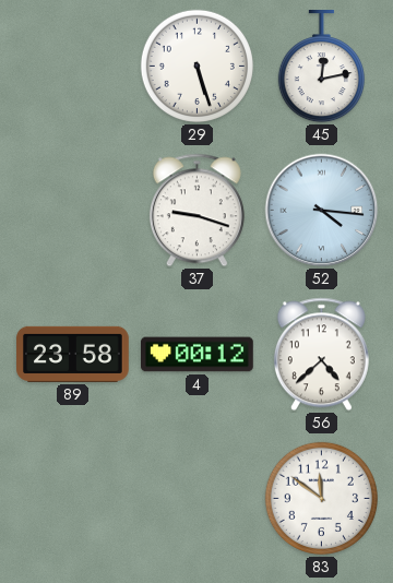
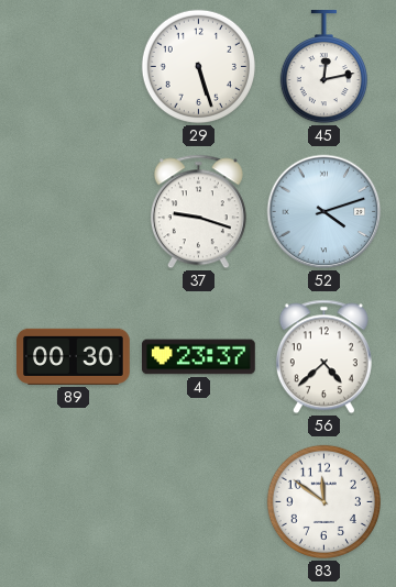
52: 4:16 -> 4:12 (324, 212)
89: 23:58 -> 00:30 (74, 356)
4: 00:12 -> 23:37 (199, 357)
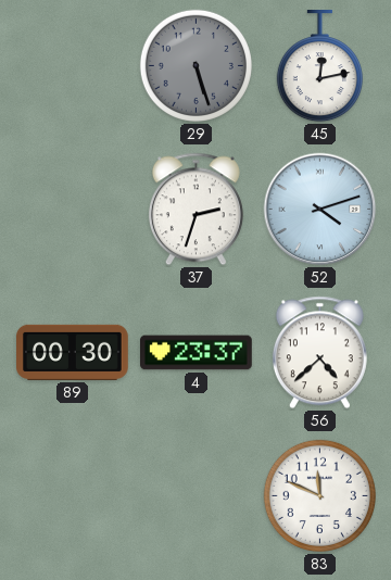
29 dial: white -> grey (195, 65)
37: 9:18 -> 2:33 (195, 210)
83: 11:51 -> 11:49 (319, 495)
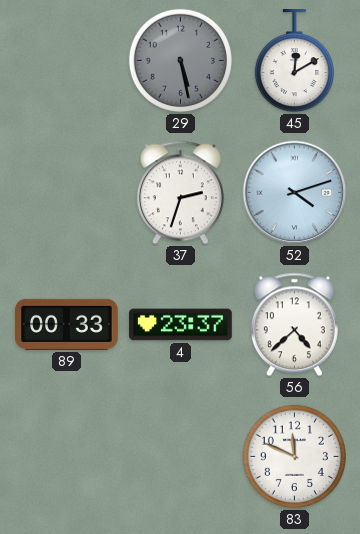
29: 5:27 -> 5:28 (180, 60)
45: 12:13 -> 12:10 (294, 62)
89: 00:30 -> 00:33 (67, 324)
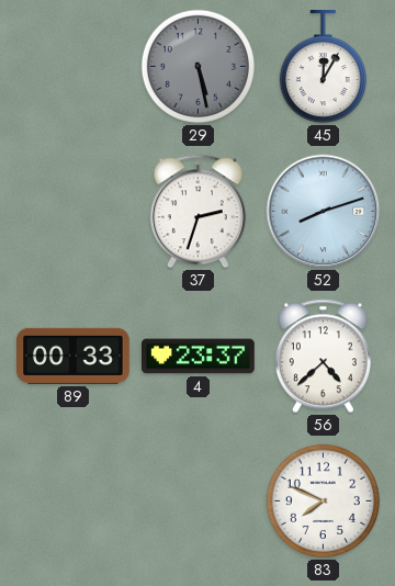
45: 12:10 -> 12:05 (323, 68)
52: 4:12 -> 8:12 (324, 212)
83: 11:49 -> 7:49 (323, 500)
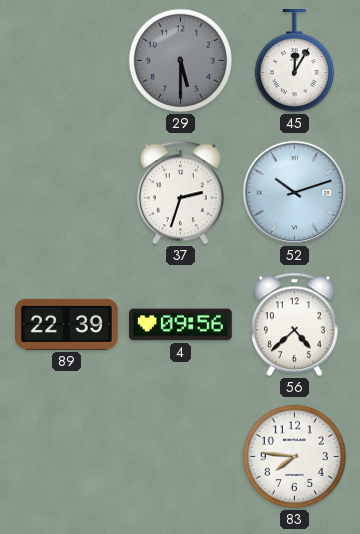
29: 5:28 -> 5:30 (180, 60)
52: 8:12 -> 10:12 (295, 193)
89: 00:33 -> 22:39 (67, 324)
4: 23:37 -> 09:56 (181, 325)
83: 7:49 -> 7:46 (294, 456)
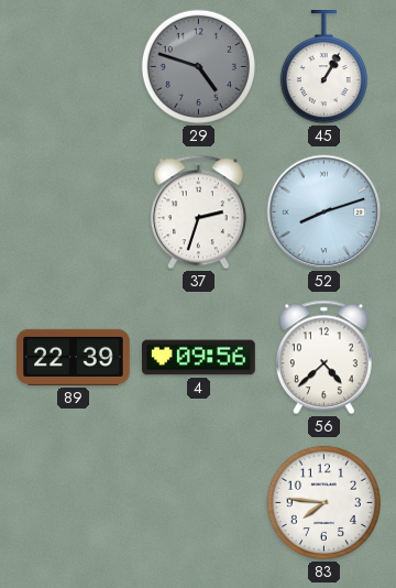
29: 5:30 -> 4:48 (198, 66)
45: 12:05 -> 1:05 (323, 68)
52: 10:12 -> 8:12 (324, 213)
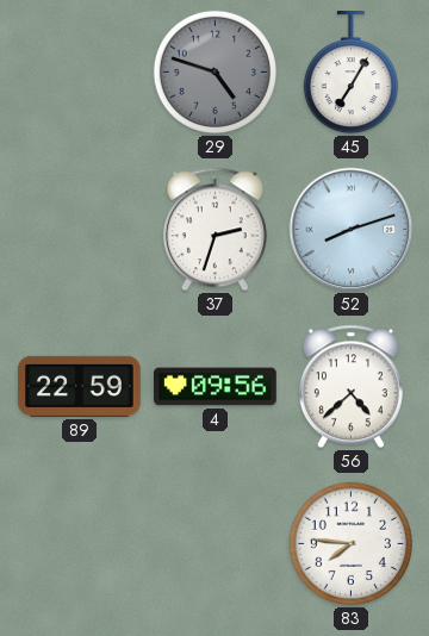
45: 1:05 -> 7:05 (350, 74)
89: 22:39 -> 22:59 (80, 386)
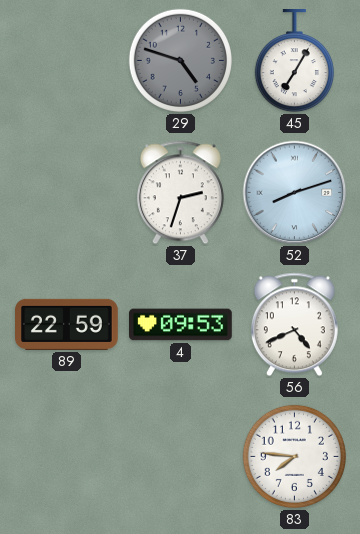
4: 09:56 -> 09:53 (181, 325)
56: 4:38 -> 4:41 (294, 325)
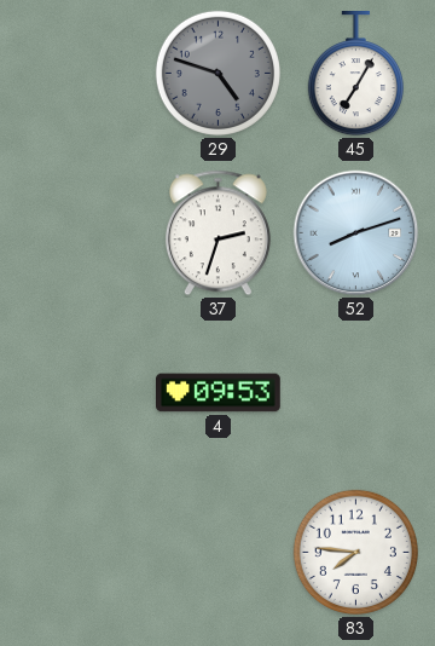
89: 22:59 -> none (67, 324)
56: 4:41 -> none (294, 325)
